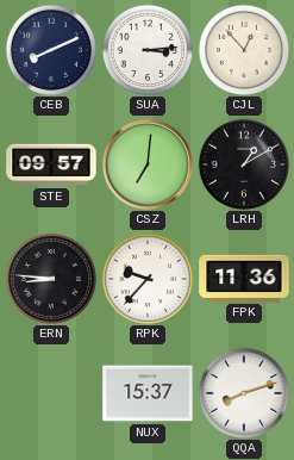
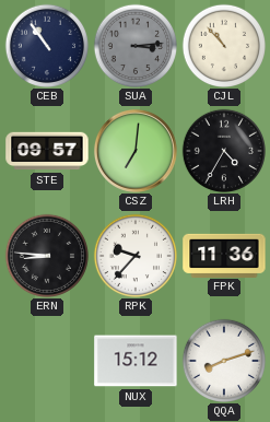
CEB: 8:11 -> 10:54 (46, 45)
SUA dial: white -> grey (134, 45)
CJL: 12:53 -> 10:53 (223, 45)
LRH: 1:10 -> 4:35 (223, 150)
NUX: 15:37 -> 15:12 (136, 361)
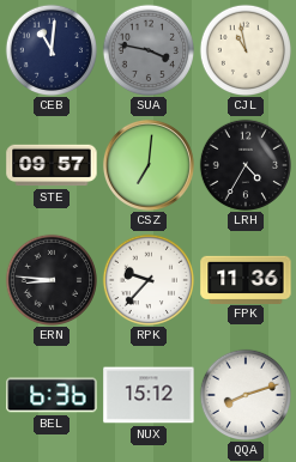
CEB: 10:54 -> 11:01 (50, 49)
SUA: 3:14 -> 3:47 (147, 49)
CJL: 10:53 -> 10:58 (244, 49)
BEL: none -> 6:36 (52, 395)
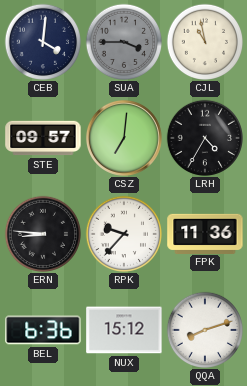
CEB: 11:01 -> 4:01 (42, 41)
SUA: 3:47 -> 3:45 (123, 41)
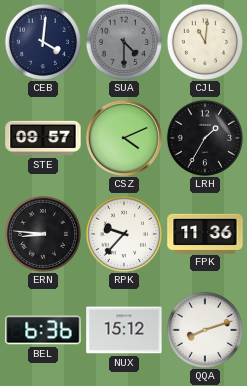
SUA: 3:45 -> 4:30 (123, 41)
CJL: 10:58 -> 11:01 (204, 41)
CSZ: 7:01 -> 4:11 (124, 138)
LRH: 4:35 -> 1:35 (204, 137)
